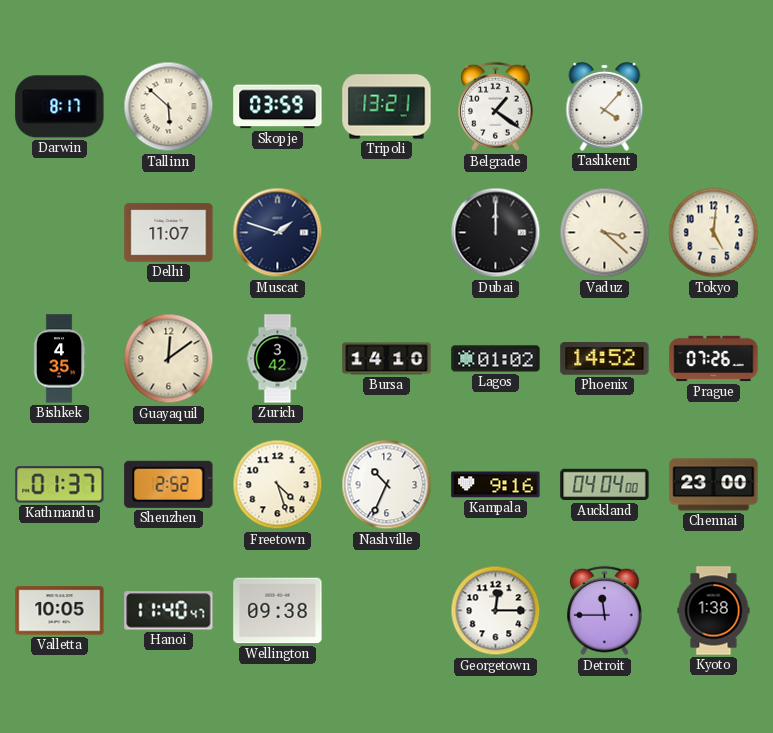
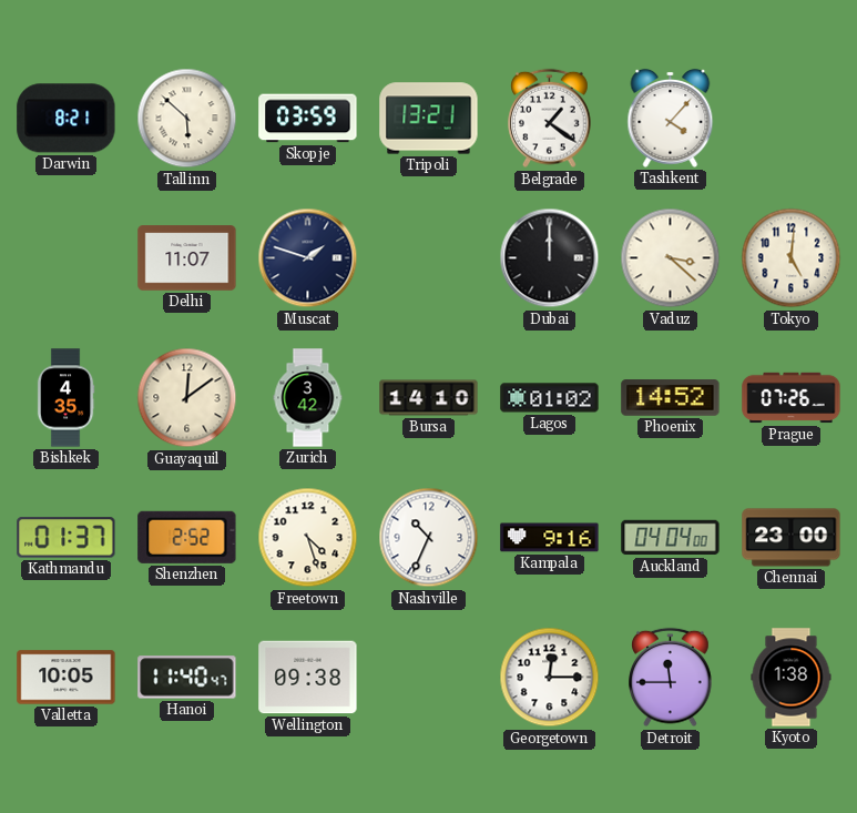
Darwin: 8:17 -> 8:21 (67, 119)
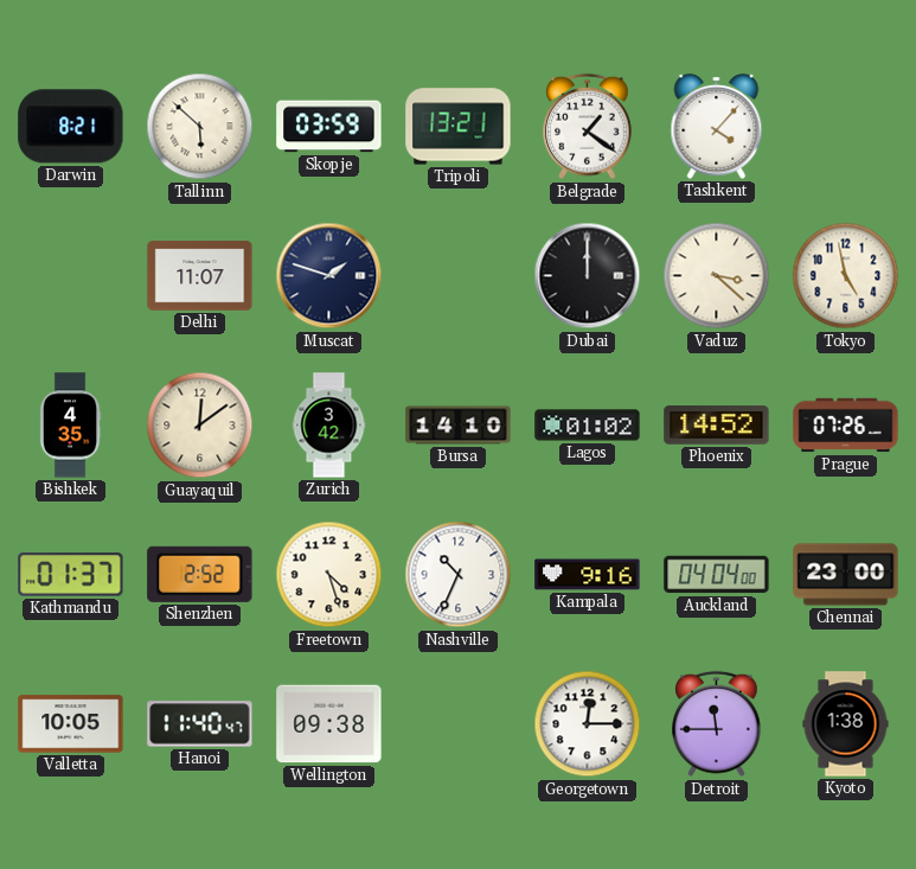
Tokyo: 5:01 -> 4:58 (846, 276)
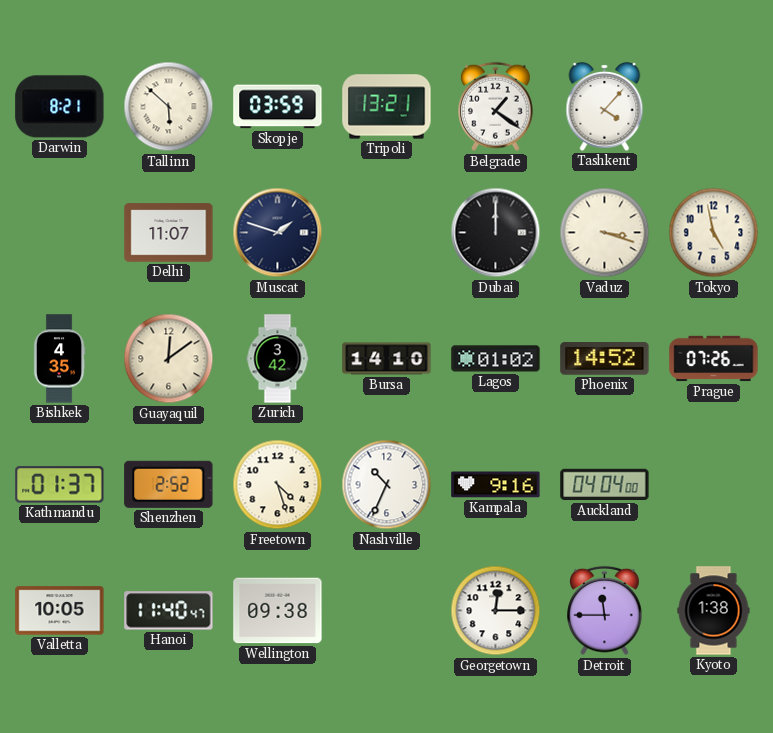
Vaduz: 3:22 -> 3:18 (605, 233)
Chennai: 23:00 -> none (846, 575)
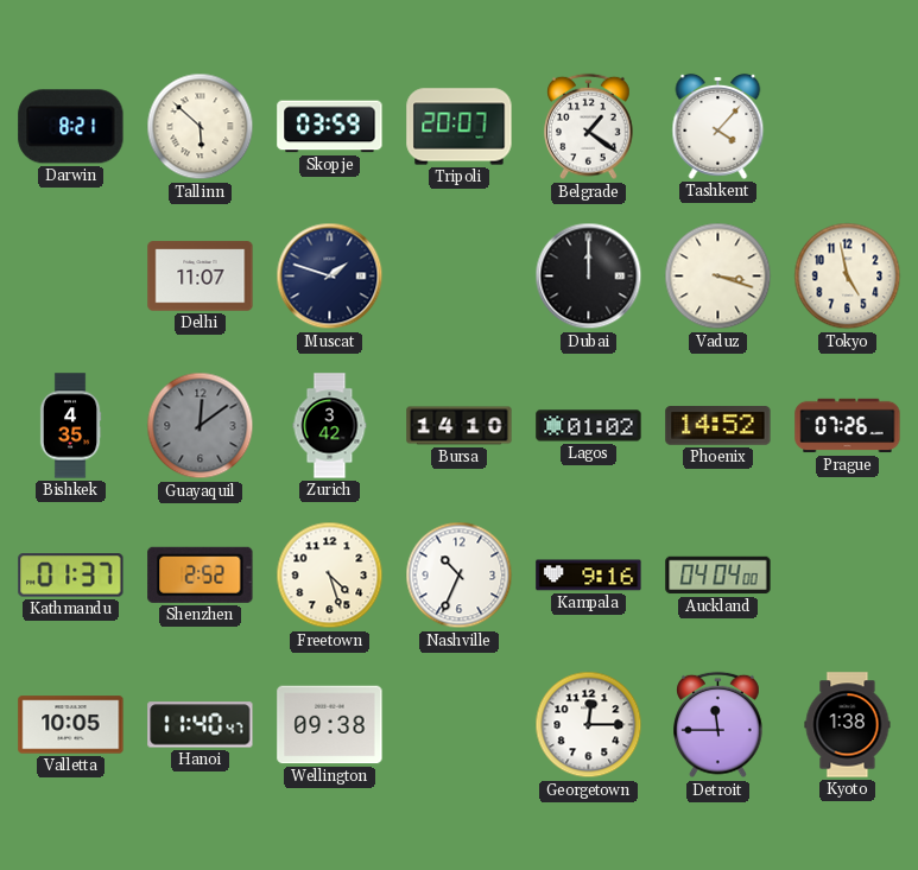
Tripoli: 13:21 -> 20:07 (460, 127)
Guayaquil dial: cream -> grey (201, 426)
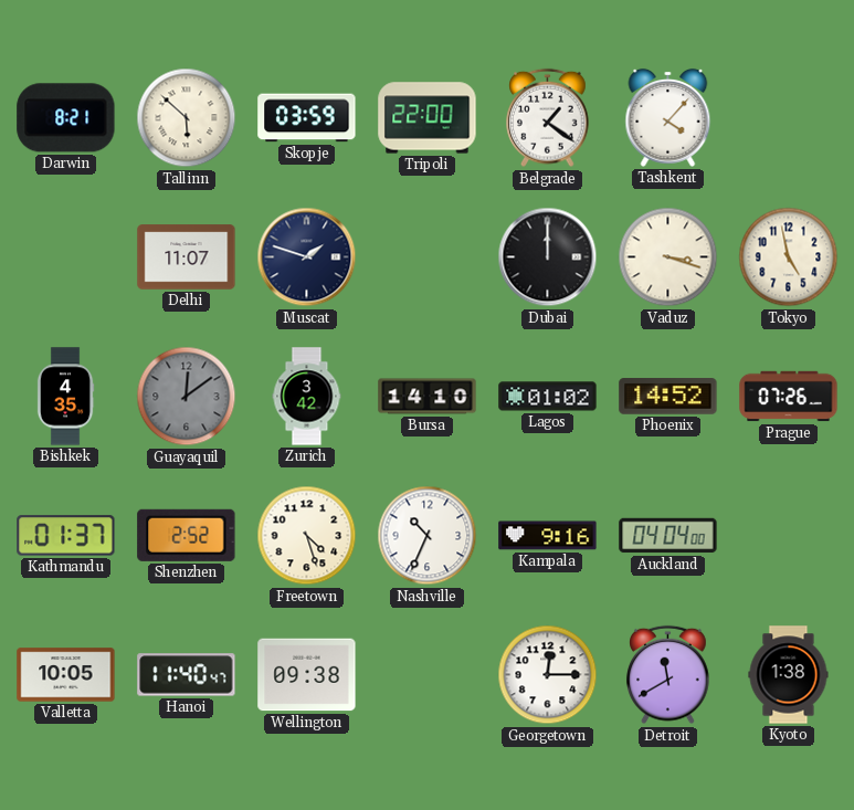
Tripoli: 20:07 -> 22:00 (428, 118)
Detroit: 11:45 -> 11:40 (668, 675)
